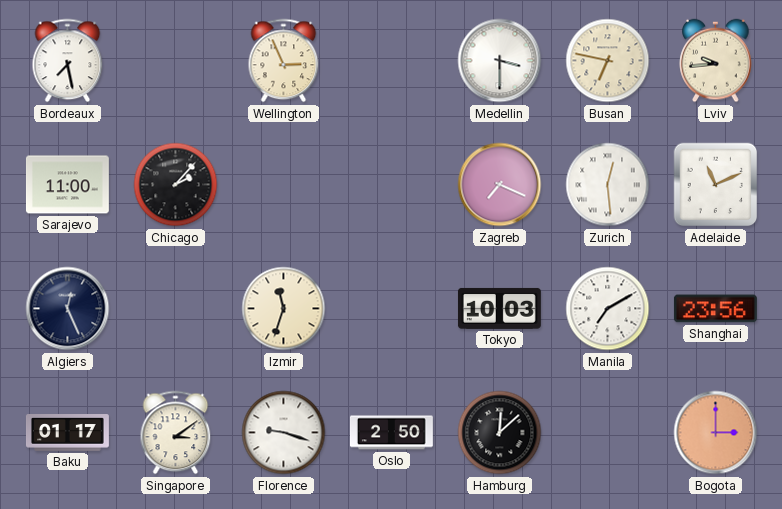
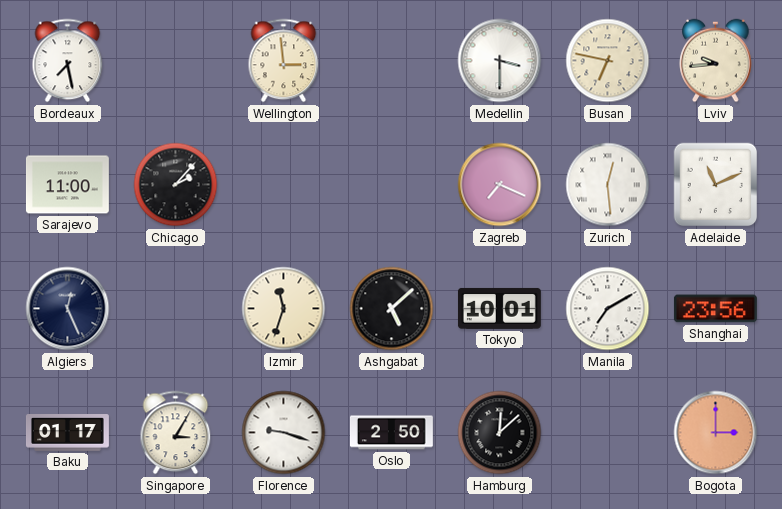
Wellington: 2:56 -> 2:59 (284, 61)
Ashgabat: none -> 5:08 (392, 309)
Tokyo: 10:03 -> 10:01 (499, 308)
Singapore: 3:09 -> 3:05 (176, 433)
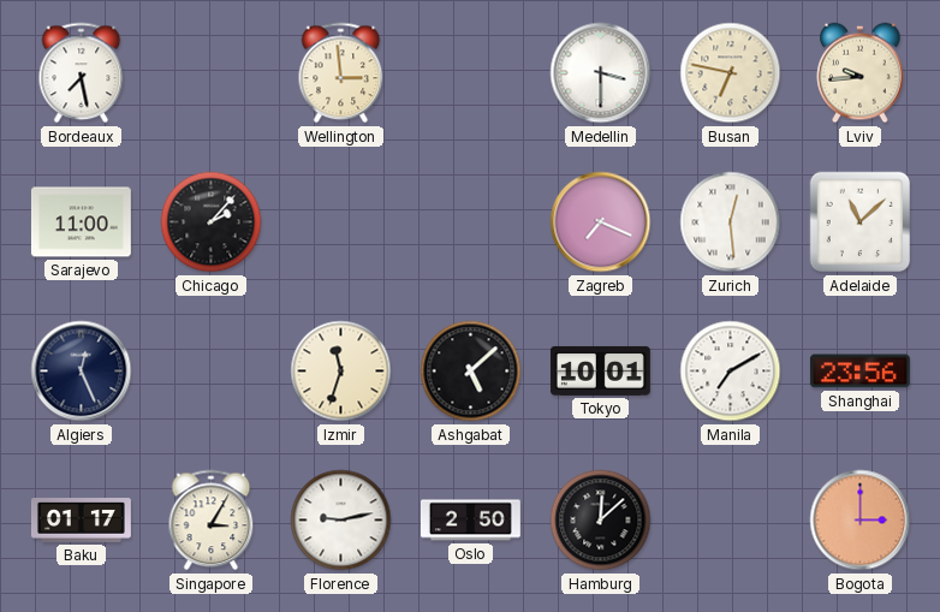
Adelaide: 11:11 -> 11:08 (861, 222)
Florence: 9:18 -> 9:13 (341, 521)
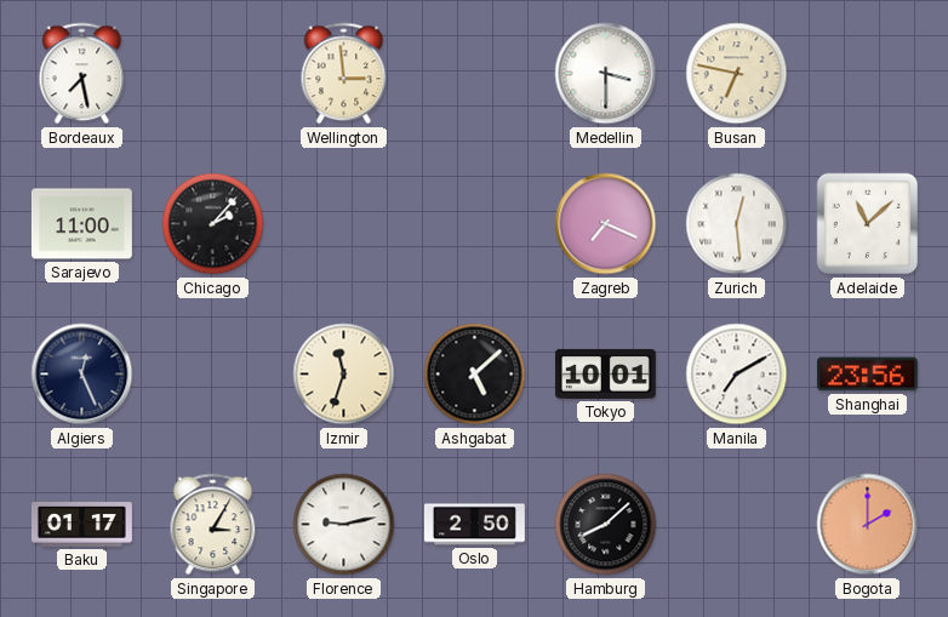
Lviv: 9:44 -> none (861, 73)
Hamburg: 12:08 -> 8:08 (606, 525)
Bogota: 3:00 -> 2:00 (868, 525)
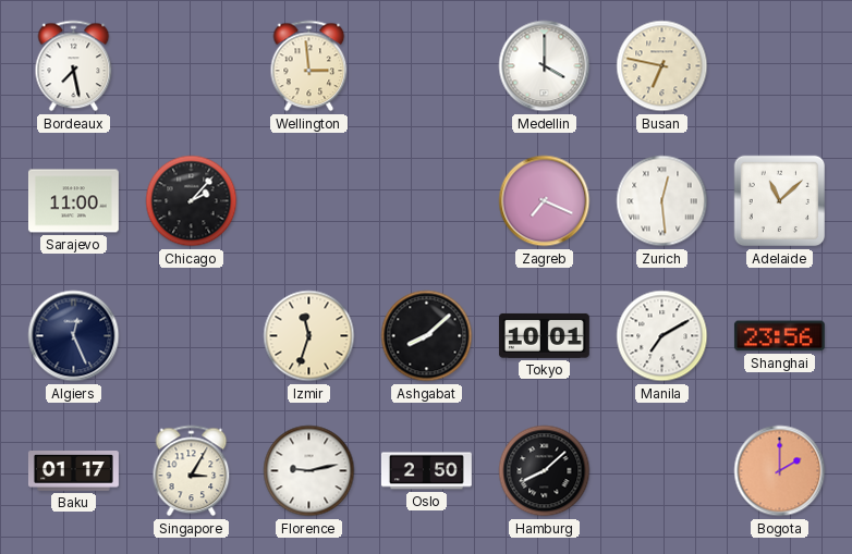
Medellin: 3:30 -> 4:00 (545, 66)
Ashgabat: 5:08 -> 8:08 (427, 336)
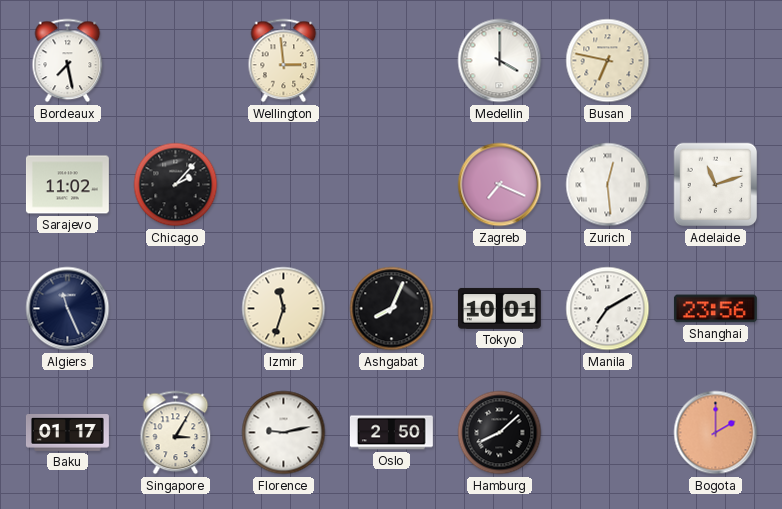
Sarajevo: 11:00 -> 11:02 (67, 185)
Adelaide: 11:08 -> 11:12 (716, 185)
Algiers: 12:26 -> 11:26 (68, 309)
Ashgabat: 8:08 -> 8:04 (392, 309)
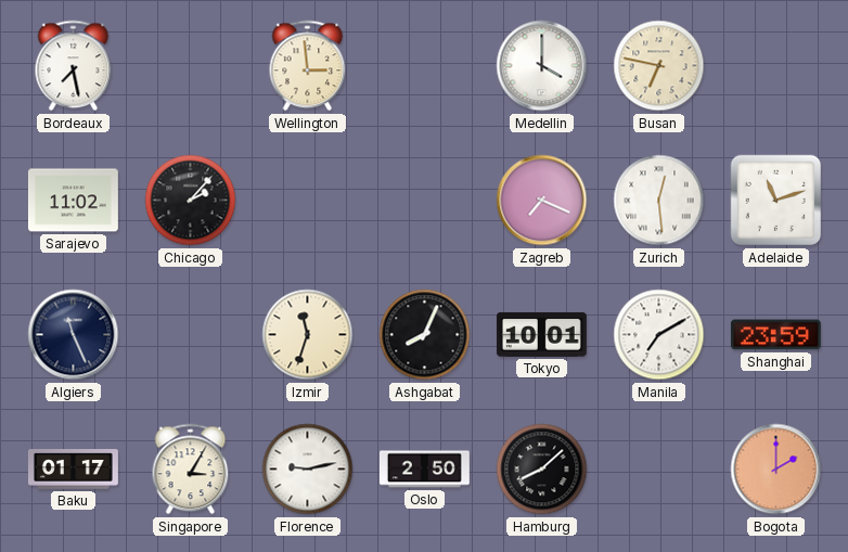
Shanghai: 23:56 -> 23:59 (775, 335)
